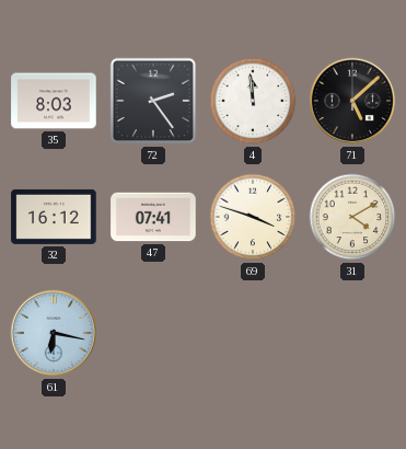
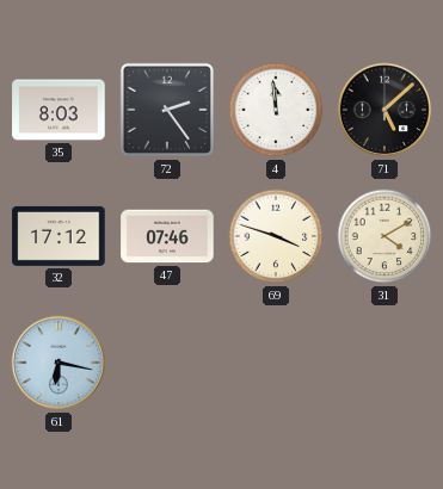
32: 16:12 -> 17:12 (59, 236)
47: 07:41 -> 07:46 (167, 236)
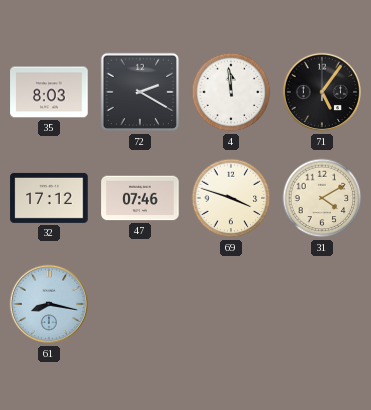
72: 2:24 -> 2:20 (140, 92)
71: 5:08 -> 5:06 (322, 92)
61: 6:17 -> 8:17 (49, 304)
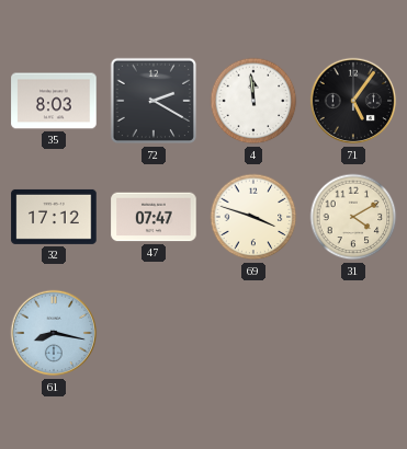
47: 07:46 -> 07:47 (154, 217)
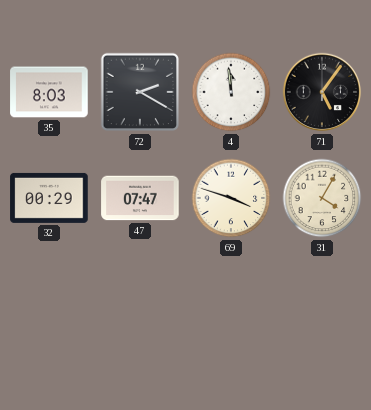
32: 17:12 -> 00:29 (49, 198)
31: 4:10 -> 4:05 (322, 198)
61: 8:17 -> none (54, 333)
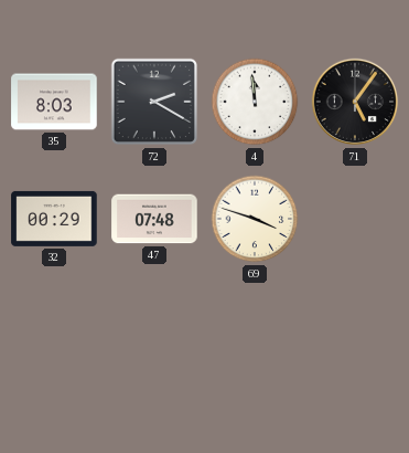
47: 07:47 -> 07:48 (154, 219)
31: 4:05 -> none (322, 198)
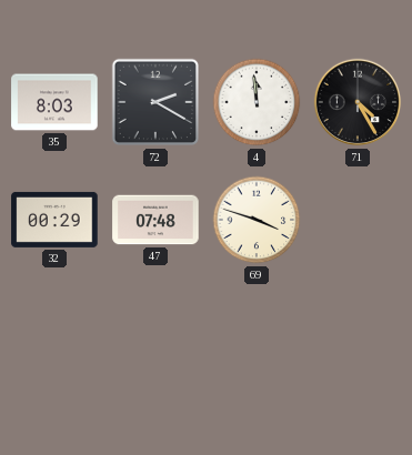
71: 5:06 -> 4:25 (358, 102)
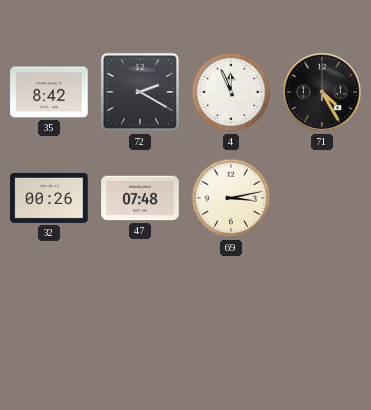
35: 8:03 -> 8:42 (49, 92)
4: 11:59 -> 11:56 (231, 92)
32: 00:29 -> 00:26 (49, 198)
69: 3:48 -> 3:13 (231, 198)
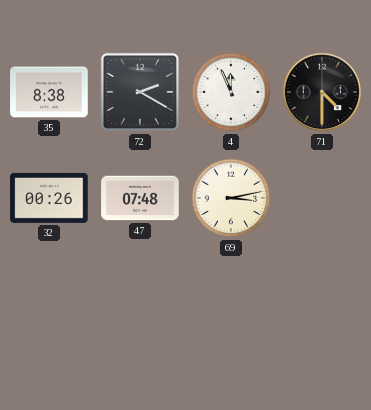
35: 8:42 -> 8:38 (49, 92)
71: 4:25 -> 4:30 (322, 92)
